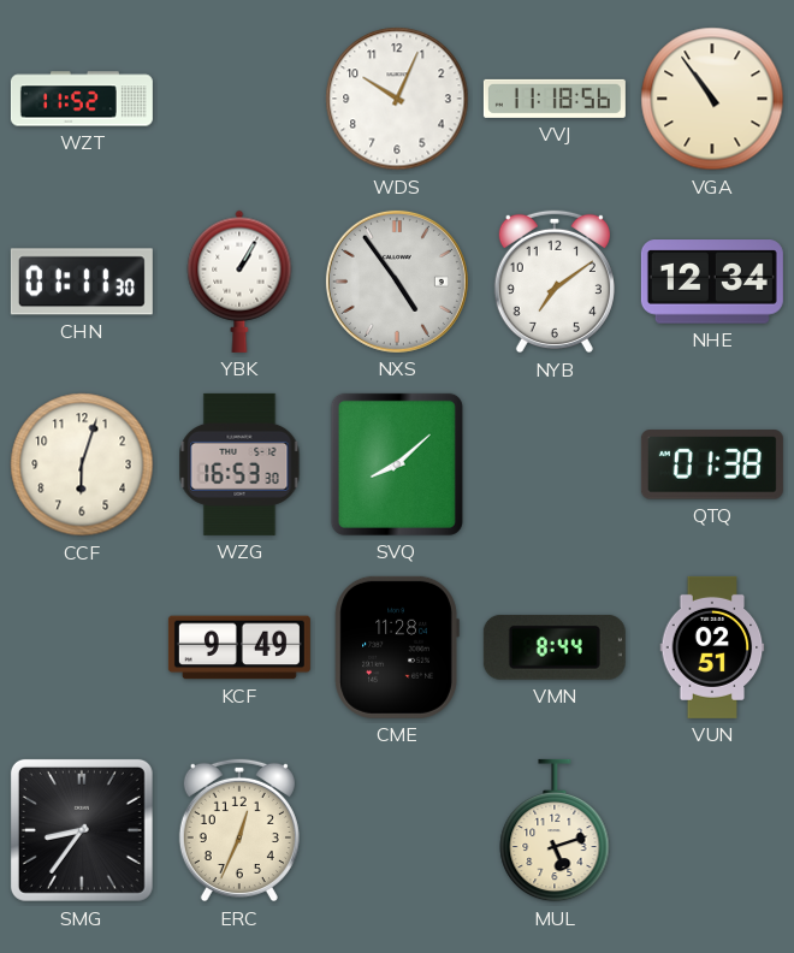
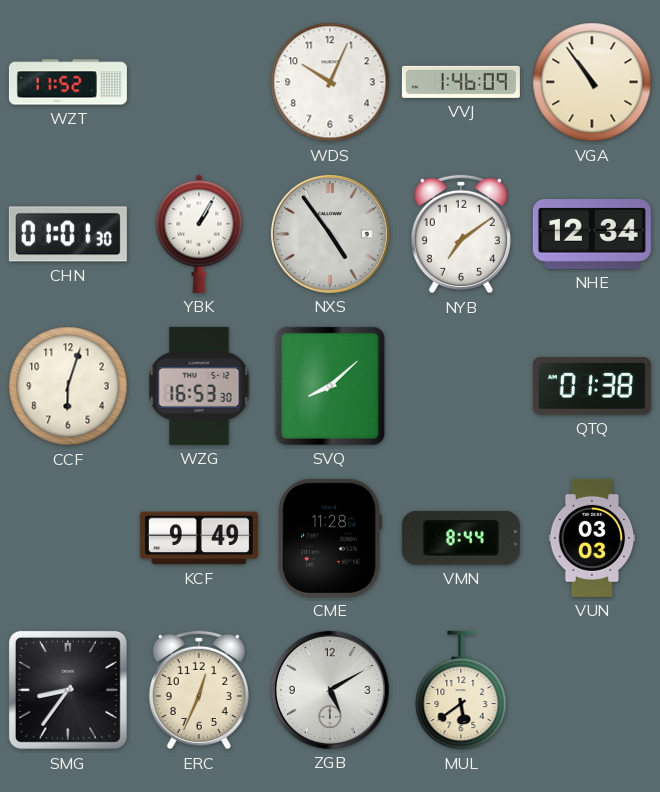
VVJ: 11:18 -> 1:46 (461, 82)
CHN: 01:11 -> 01:01 (68, 234)
VUN: 02:51 -> 03:03 (592, 538)
ZGB: none -> 5:10 (330, 690)
MUL: 5:12 -> 5:39 (461, 690)
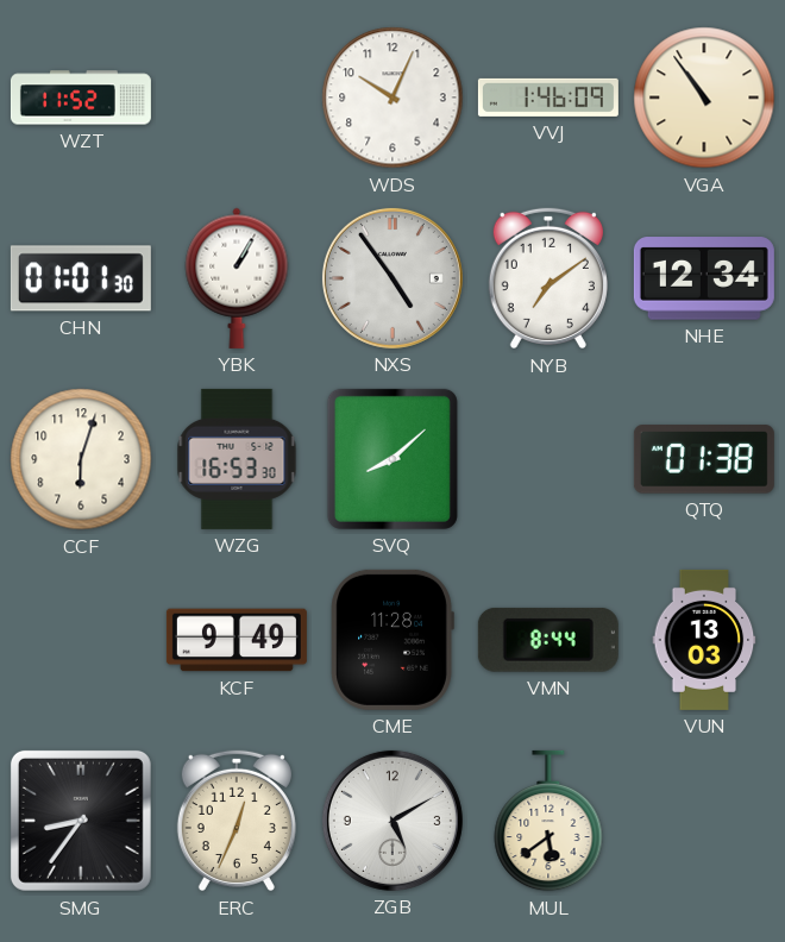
VUN: 03:03 -> 13:03 (704, 640)
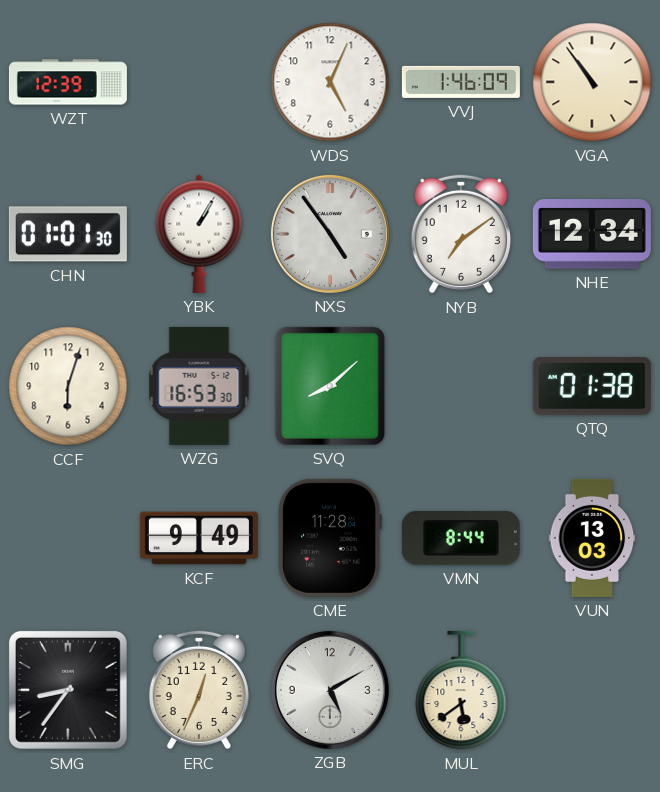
WZT: 11:52 -> 12:39 (68, 82)
WDS: 10:04 -> 5:04 (330, 82)
